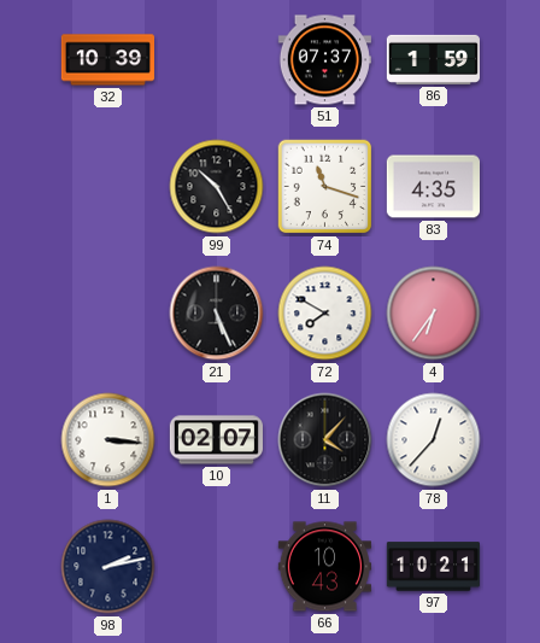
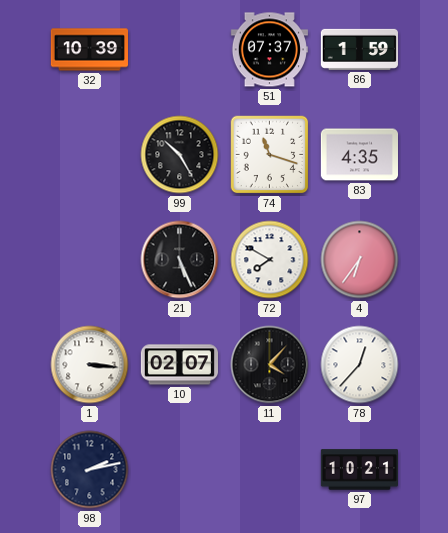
66: 10:43 -> none (324, 567)
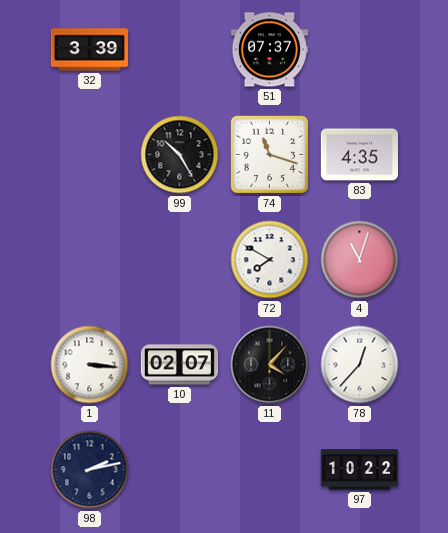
32: 10:39 -> 3:39 (89, 50)
86: 1:59 -> none (359, 49)
21: 5:26 -> none (180, 260)
4: 6:36 -> 11:03 (360, 260)
97: 10:21 -> 10:22 (359, 470)
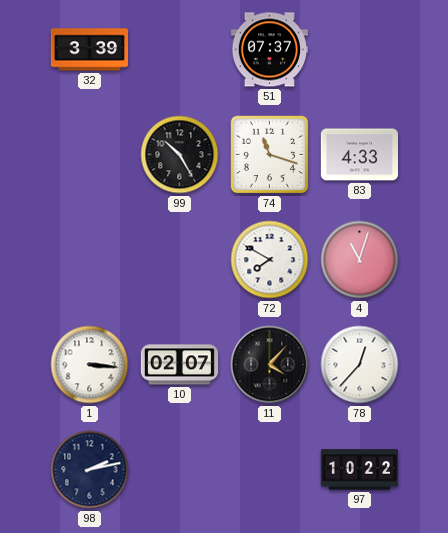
83: 4:35 -> 4:33 (359, 155)
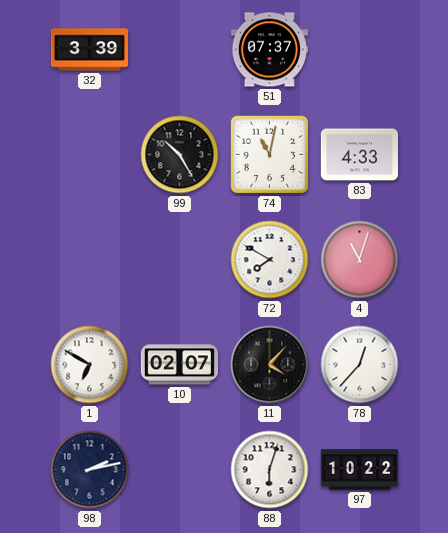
74: 11:18 -> 11:02 (270, 155)
1: 3:16 -> 6:50 (90, 365)
88: none -> 6:03 (270, 470)
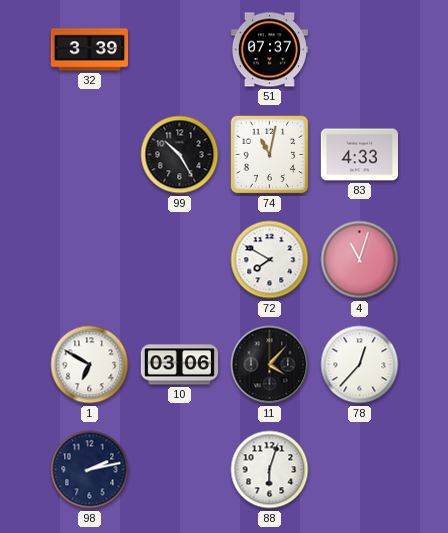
10: 02:07 -> 03:06 (179, 365)
97: 10:22 -> none (359, 470)
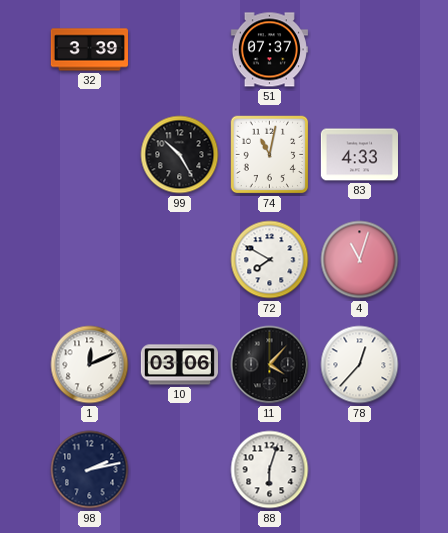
1: 6:50 -> 12:11 (90, 365)
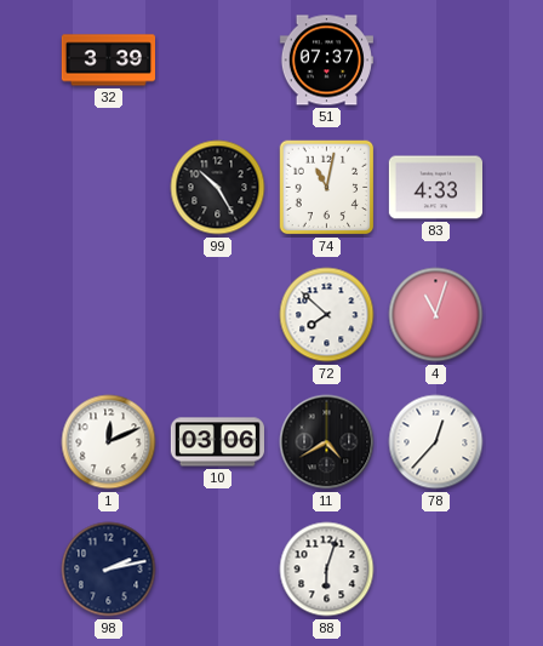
72: 7:50 -> 7:52 (327, 315)
11: 4:07 -> 4:40 (327, 442)
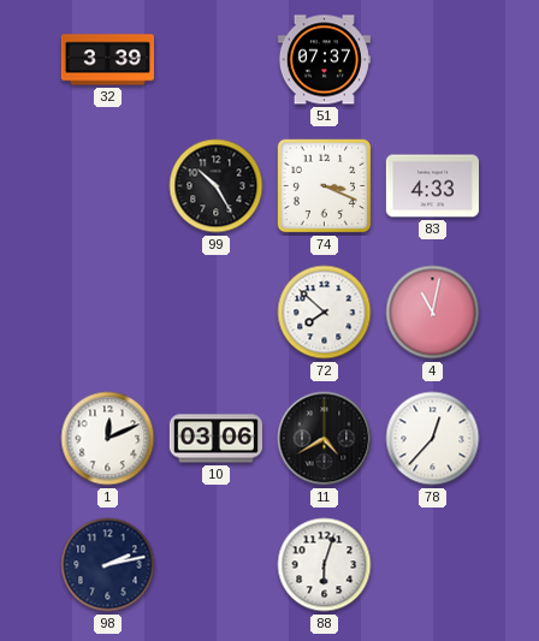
74: 11:02 -> 3:19 (325, 186)
4: 11:03 -> 11:02 (433, 313)
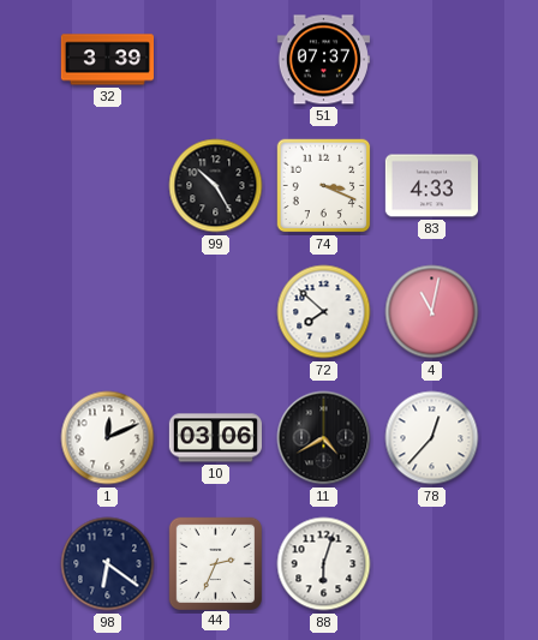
98: 2:13 -> 6:21 (108, 564)
44: none -> 2:34 (215, 563)
